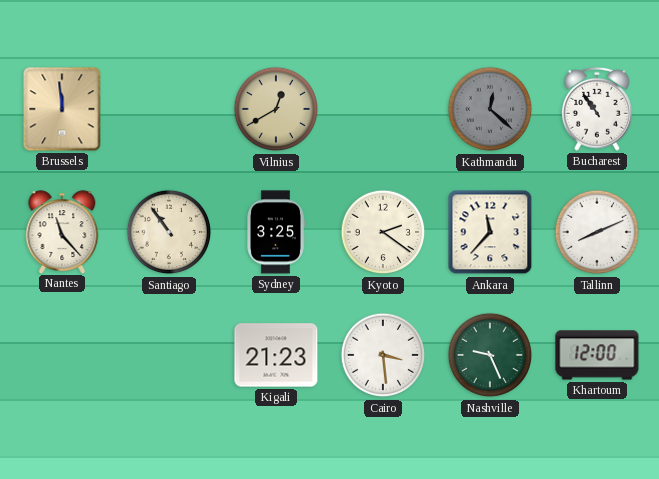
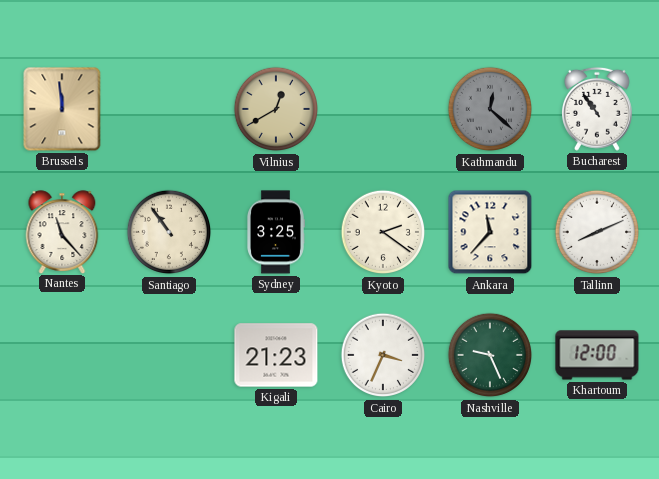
Cairo: 3:29 -> 3:34 (383, 355)
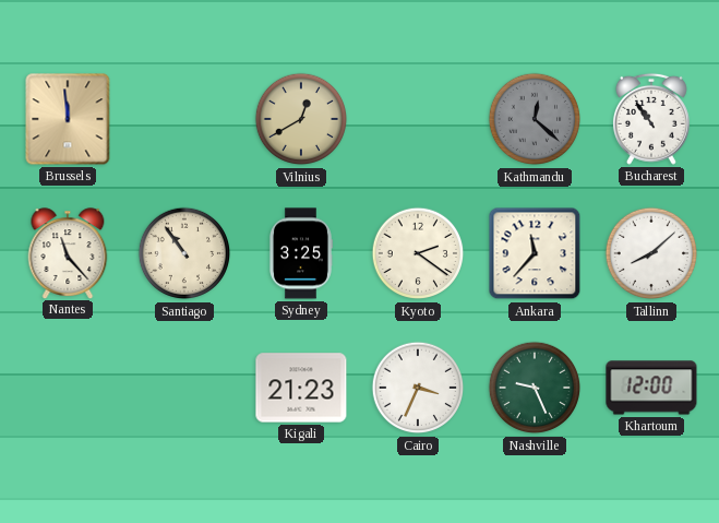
Tallinn: 8:11 -> 8:08 (651, 253)
